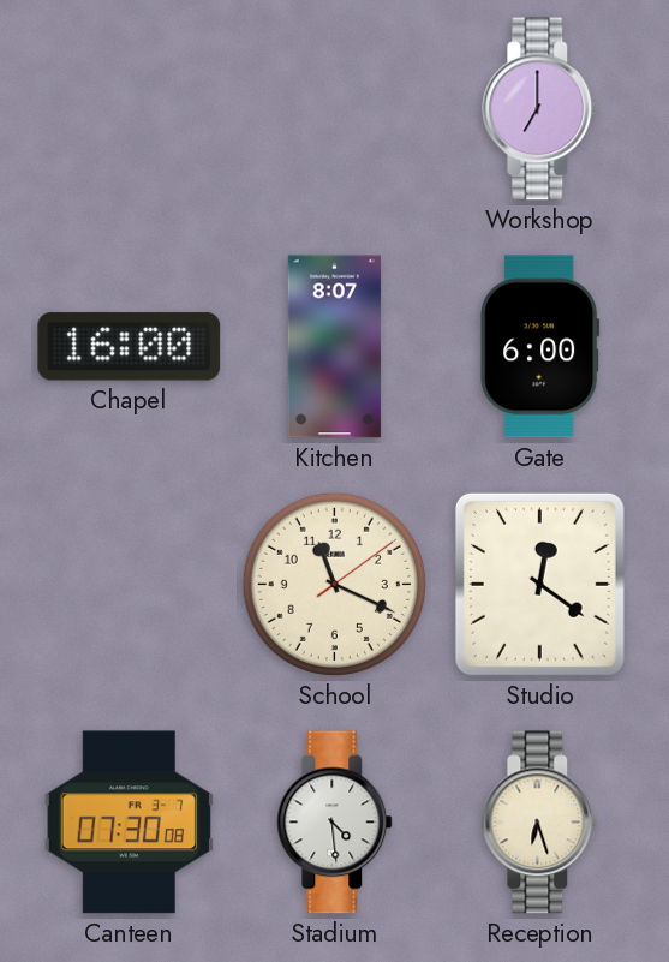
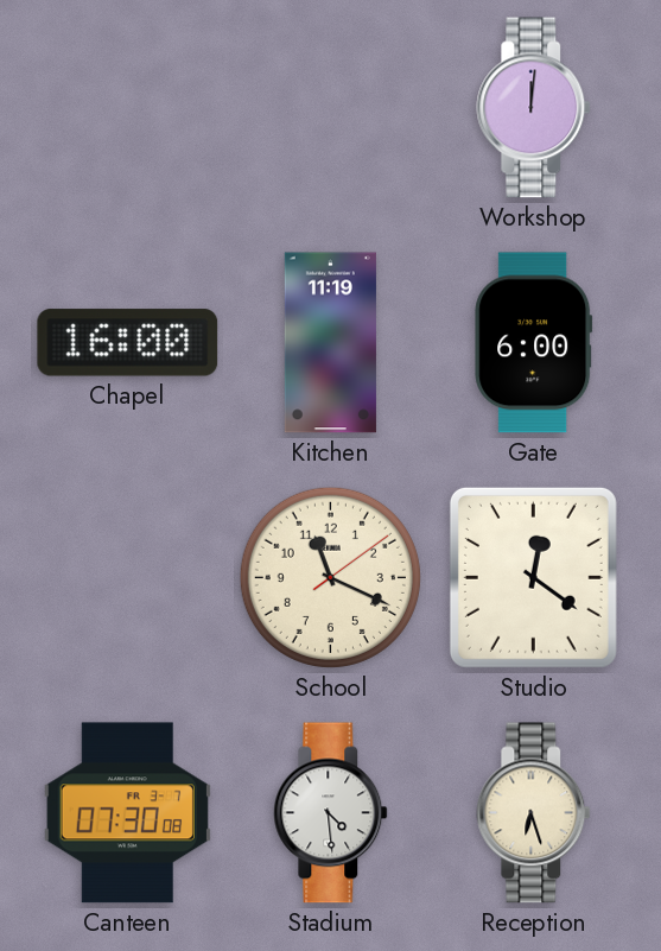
Workshop: 7:00 -> 12:01 (534, 108)
Kitchen: 8:07 -> 11:19 (330, 343)
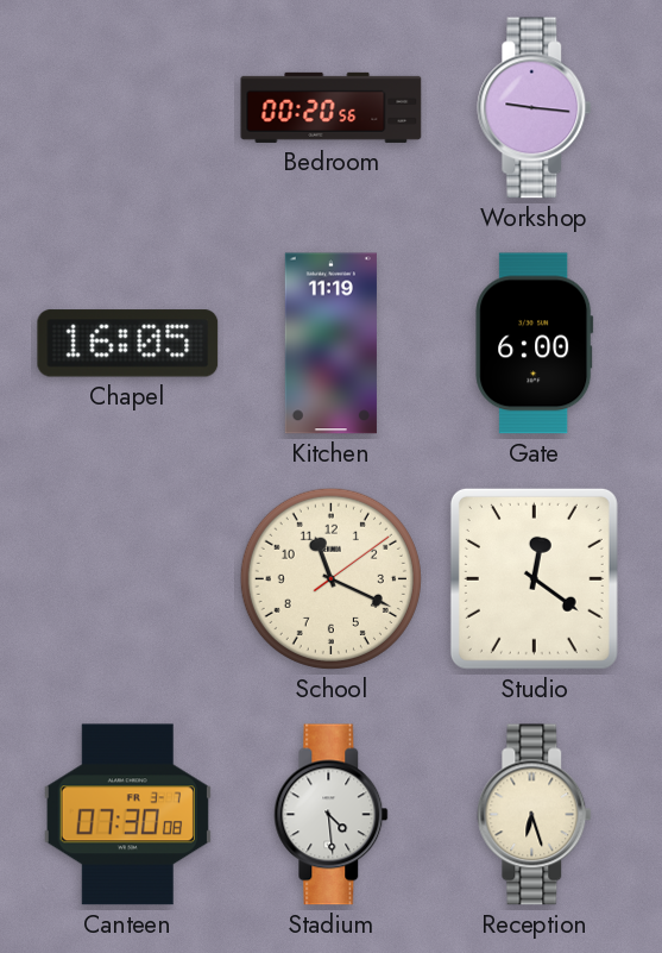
Bedroom: none -> 00:20 (332, 107)
Workshop: 12:01 -> 9:16 (535, 108)
Chapel: 16:00 -> 16:05 (128, 344)
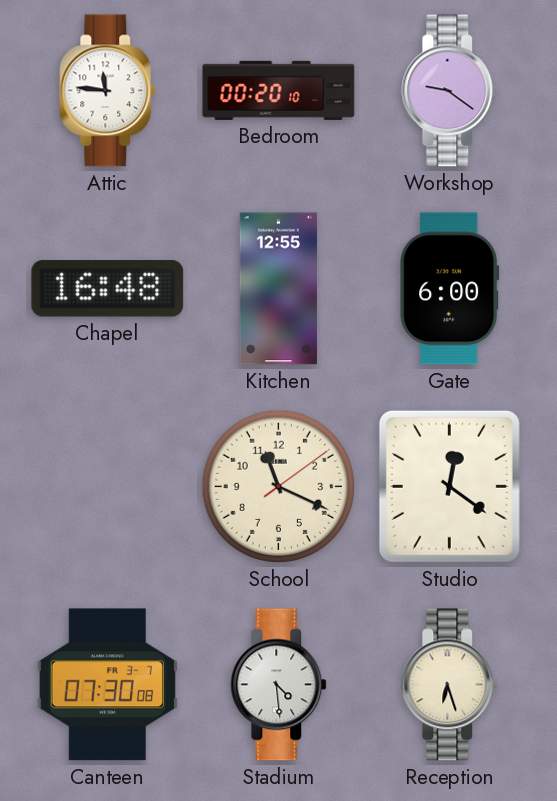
Attic: none -> 11:46 (108, 91)
Bedroom: 00:20:56 -> 00:20:10 (279, 90)
Workshop: 9:16 -> 9:21 (450, 91)
Chapel: 16:05 -> 16:48 (108, 289)
Kitchen: 11:19 -> 12:55 (278, 289)
